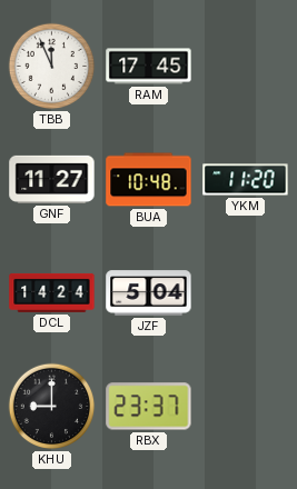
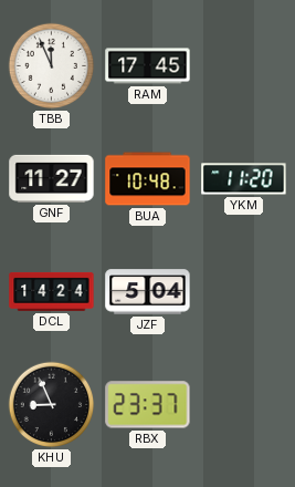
KHU: 9:00 -> 8:56 (52, 405)
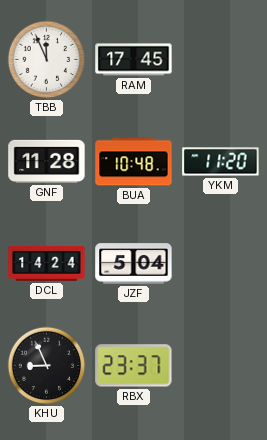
GNF: 11:27 -> 11:28 (47, 161)
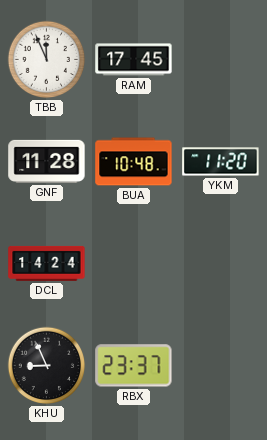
JZF: 5:04 -> none (134, 264)
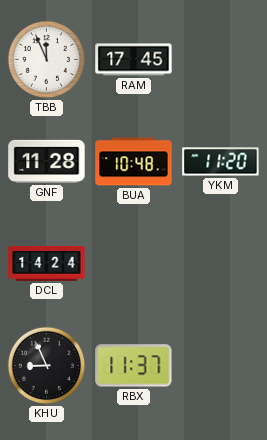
RBX: 23:37 -> 11:37 (134, 366)
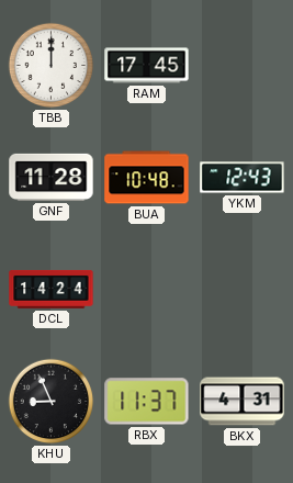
TBB: 11:56 -> 12:00 (52, 66)
YKM: 11:20 -> 12:43 (243, 178)
BKX: none -> 4:31 (243, 402)
